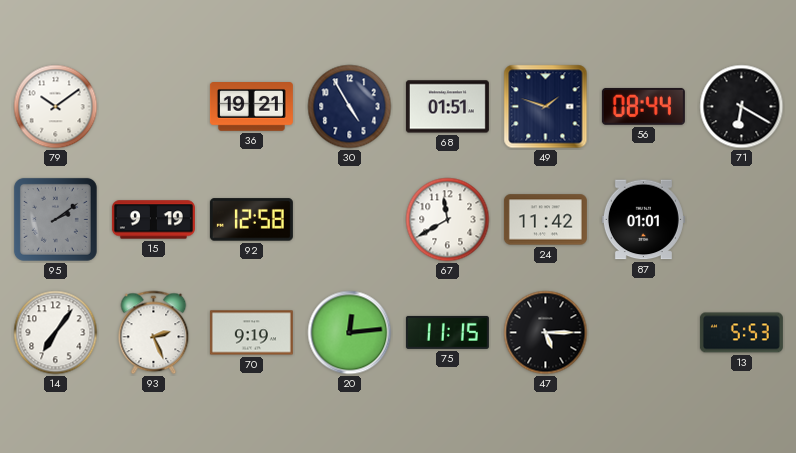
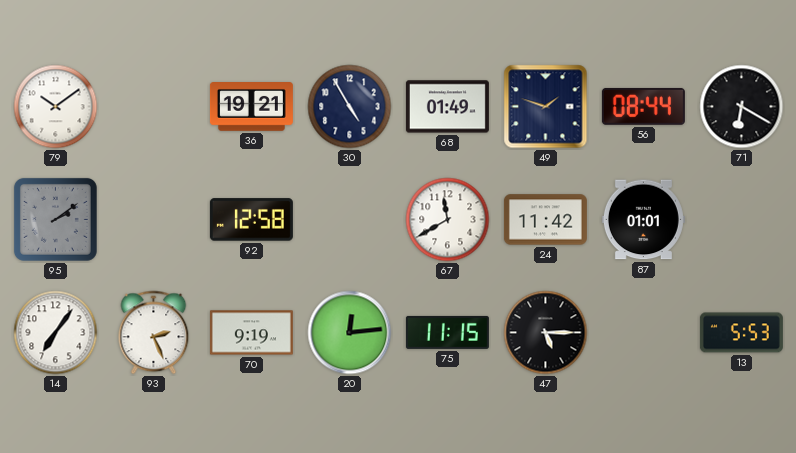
68: 01:51 -> 01:49 (447, 107)
15: 9:19 -> none (153, 220)
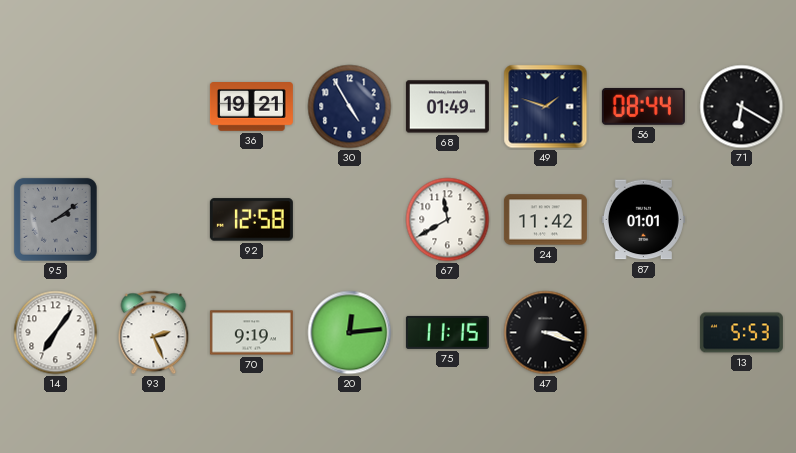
79: 10:09 -> none (56, 107)
47: 5:15 -> 3:18 (546, 333)
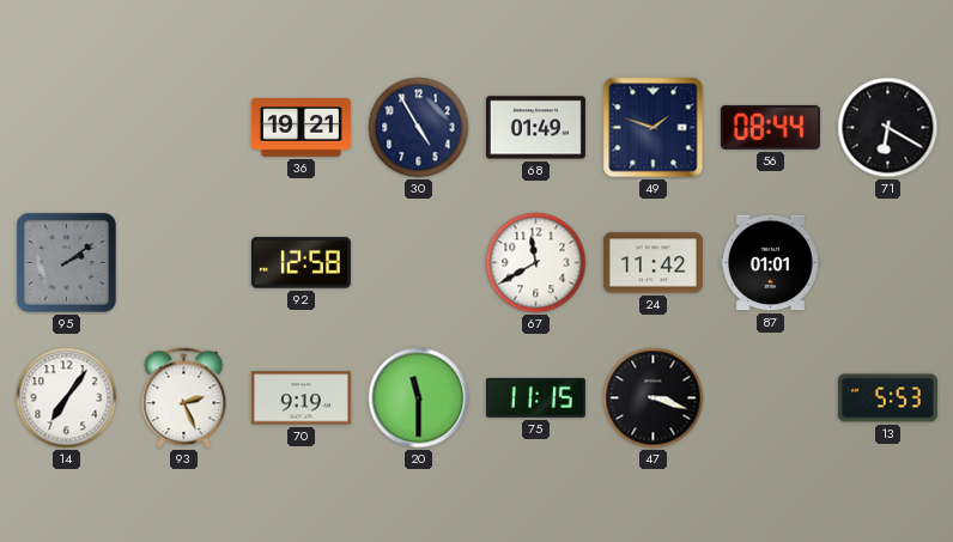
20: 12:14 -> 11:30 (419, 398)
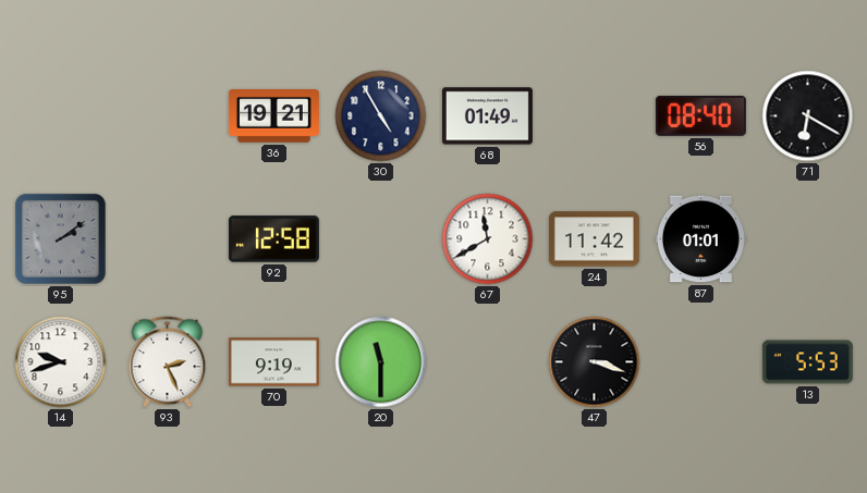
49: 1:48 -> none (654, 128)
56: 08:44 -> 08:40 (700, 116)
14: 7:06 -> 9:42 (61, 362)
75: 11:15 -> none (535, 397)
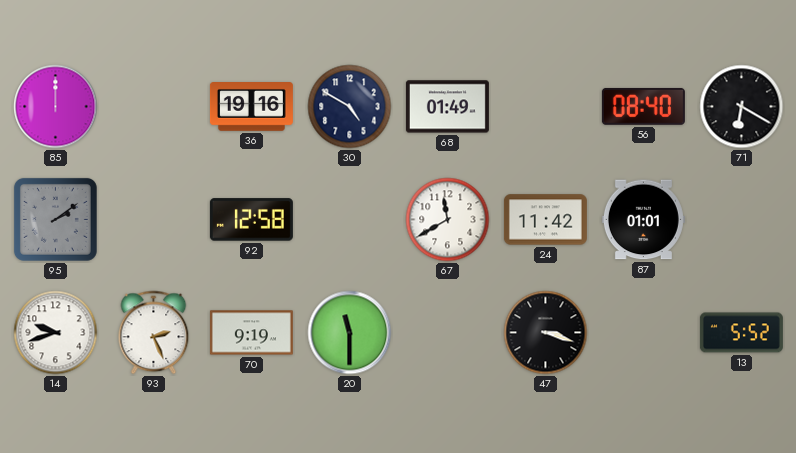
85: none -> 12:00 (56, 107)
36: 19:21 -> 19:16 (251, 107)
30: 4:55 -> 4:50 (350, 107)
13: 5:53 -> 5:52 (741, 333)
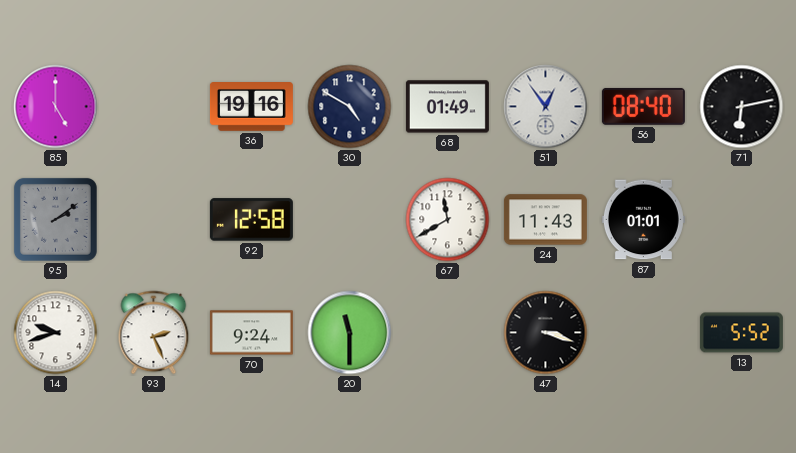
85: 12:00 -> 5:00 (56, 107)
51: none -> 12:54 (546, 107)
71: 6:20 -> 6:13 (742, 107)
24: 11:42 -> 11:43 (545, 220)
70: 9:19 -> 9:24 (251, 333)
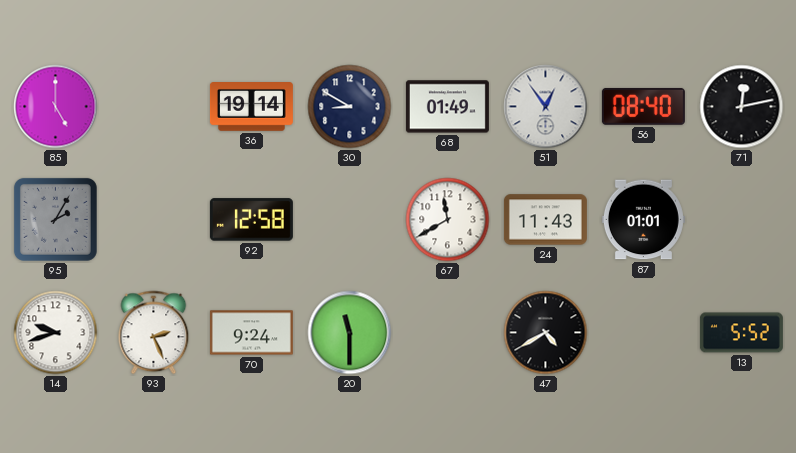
36: 19:16 -> 19:14 (251, 107)
30: 4:50 -> 8:50 (350, 107)
71: 6:13 -> 12:13 (742, 107)
95: 2:09 -> 2:05 (55, 219)
47: 3:18 -> 4:40 (546, 333)
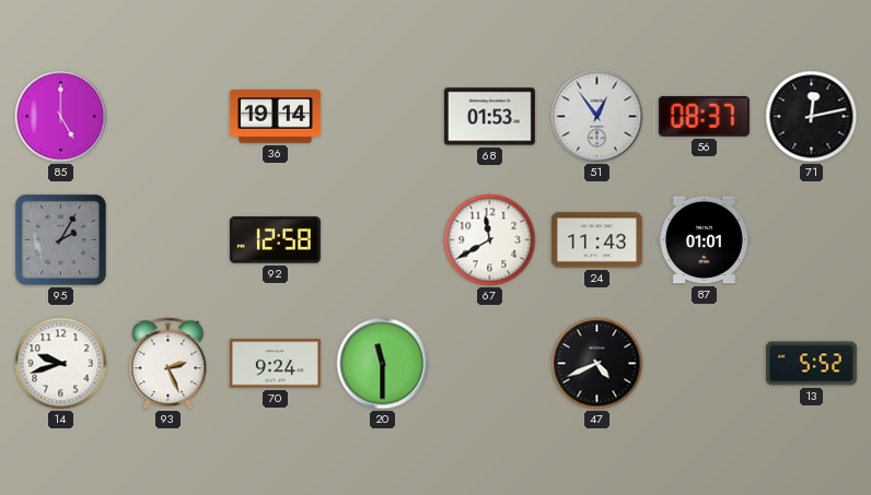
30: 8:50 -> none (350, 107)
68: 01:49 -> 01:53 (489, 117)
56: 08:40 -> 08:37 (704, 117)
47: 4:40 -> 4:41 (597, 364)
